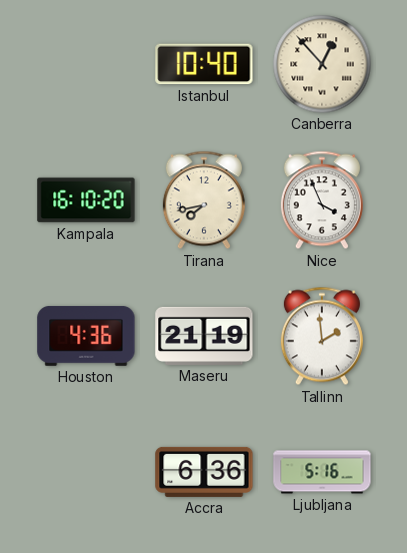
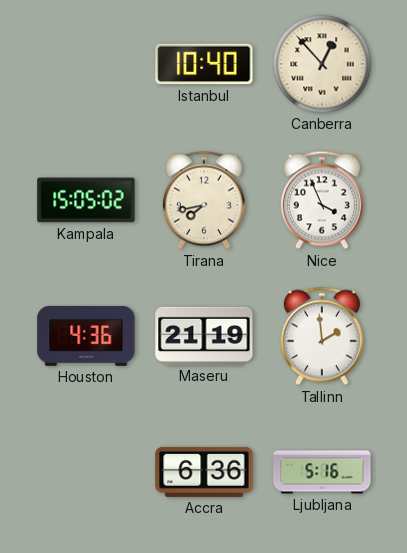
Kampala: 16:10 -> 15:05 (86, 200)
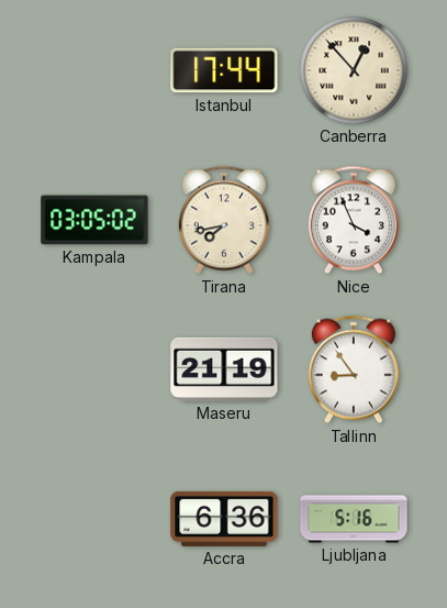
Istanbul: 10:40 -> 17:44 (224, 70)
Kampala: 15:05 -> 03:05 (94, 220)
Houston: 4:36 -> none (86, 336)
Tallinn: 1:59 -> 8:54 (354, 369)
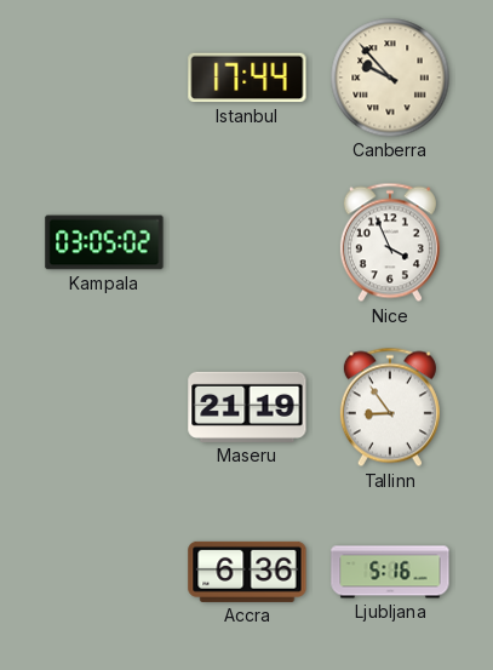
Canberra: 12:53 -> 9:53 (390, 78)
Tirana: 7:43 -> none (224, 220)
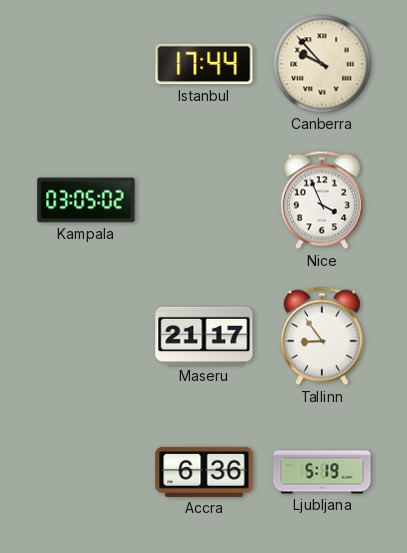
Maseru: 21:19 -> 21:17 (204, 336)
Ljubljana: 5:16 -> 5:19 (322, 472)
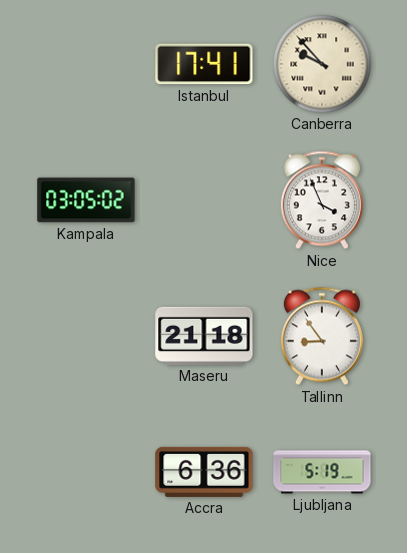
Istanbul: 17:44 -> 17:41 (204, 64)
Maseru: 21:17 -> 21:18 (204, 336)
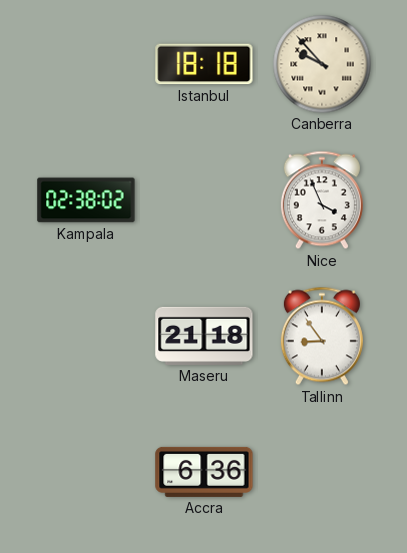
Istanbul: 17:41 -> 18:18 (204, 64)
Kampala: 03:05 -> 02:38 (86, 200)
Ljubljana: 5:19 -> none (322, 472)
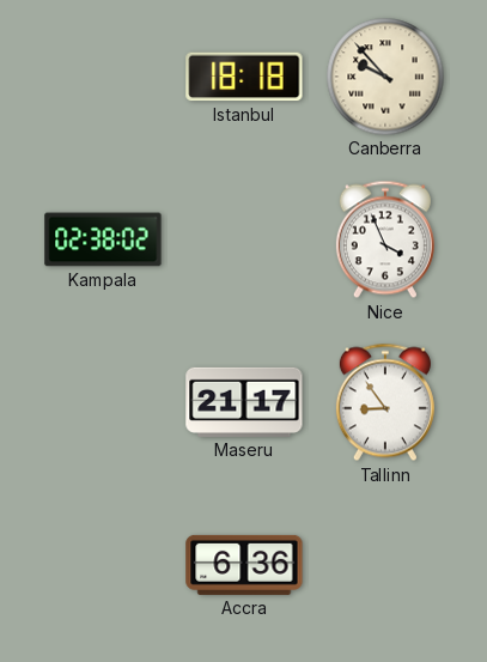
Maseru: 21:18 -> 21:17 (244, 402)
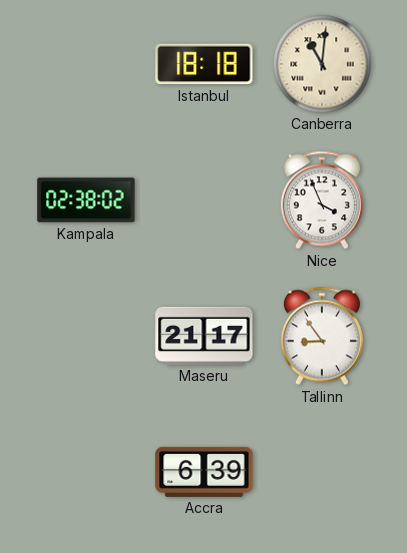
Canberra: 9:53 -> 11:01 (322, 64)
Accra: 6:36 -> 6:39 (204, 472)
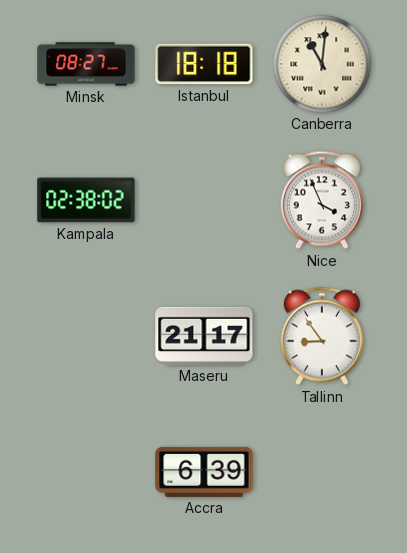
Minsk: none -> 08:27 (86, 64)
